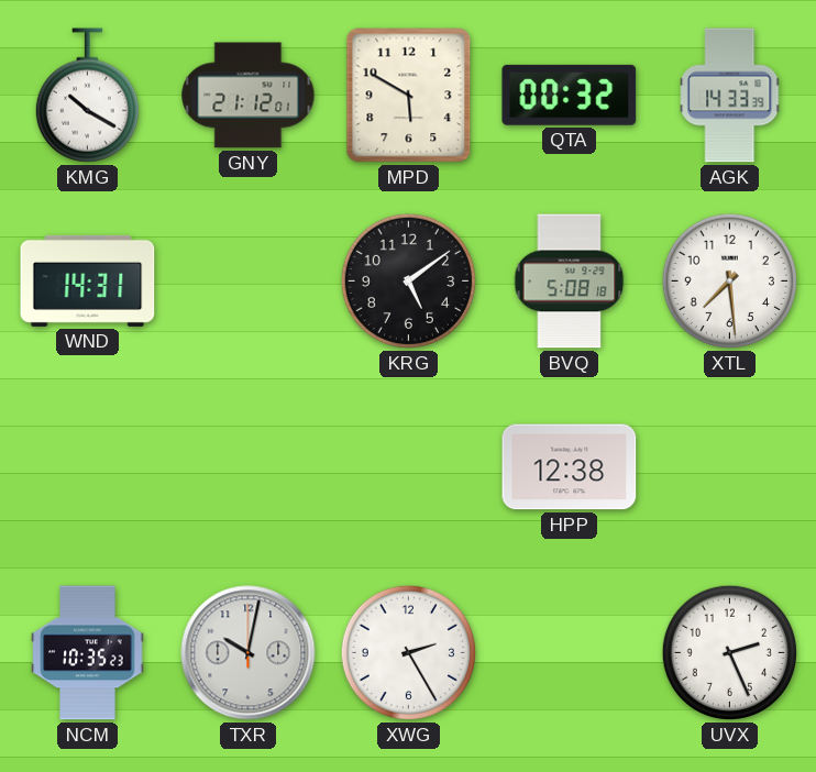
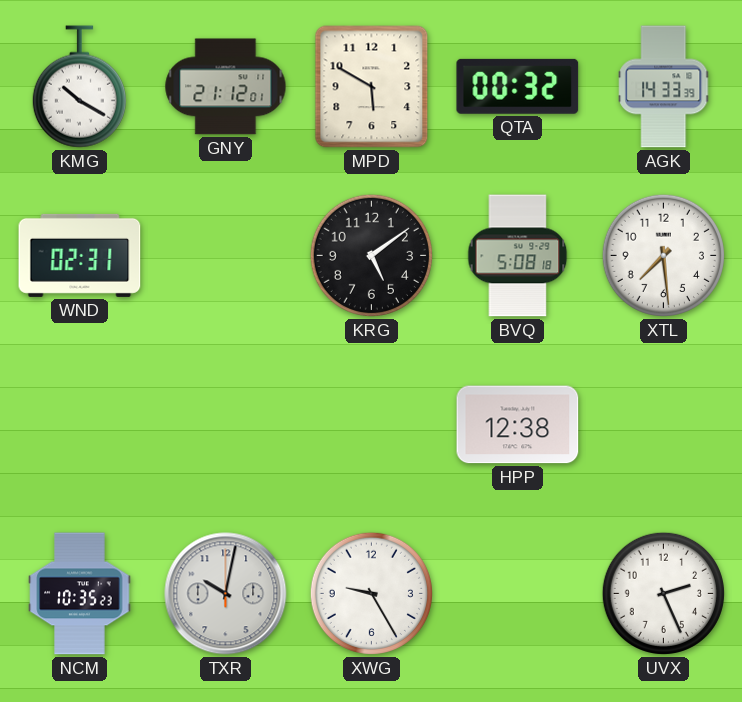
WND: 14:31 -> 02:31 (80, 255)
XWG: 2:25 -> 9:25 (371, 593)
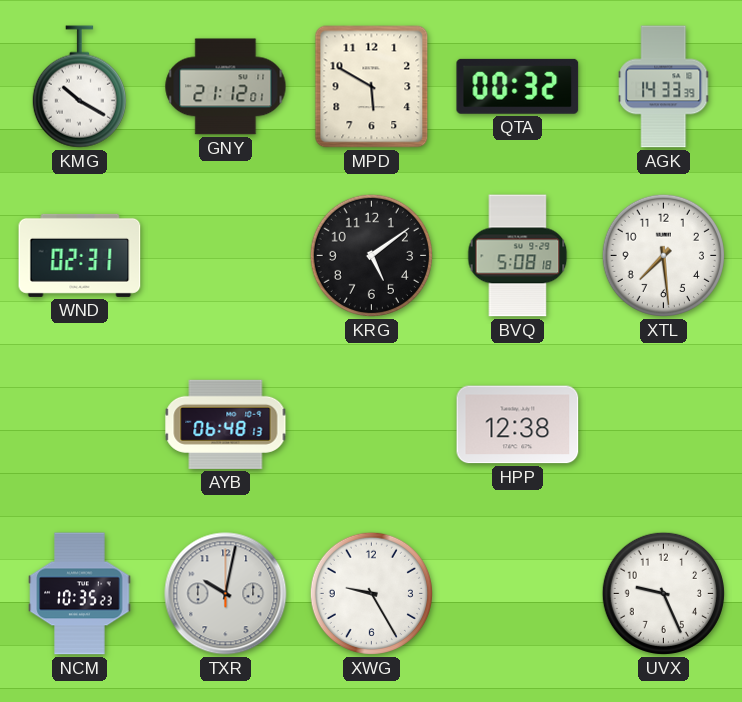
AYB: none -> 06:48 (226, 424)
UVX: 2:26 -> 9:26 (663, 593)
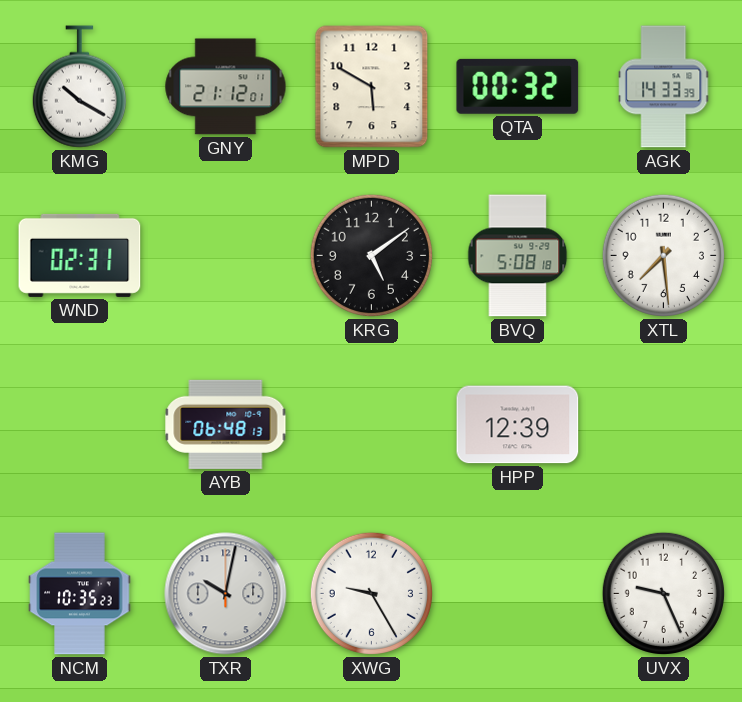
HPP: 12:38 -> 12:39 (518, 425)
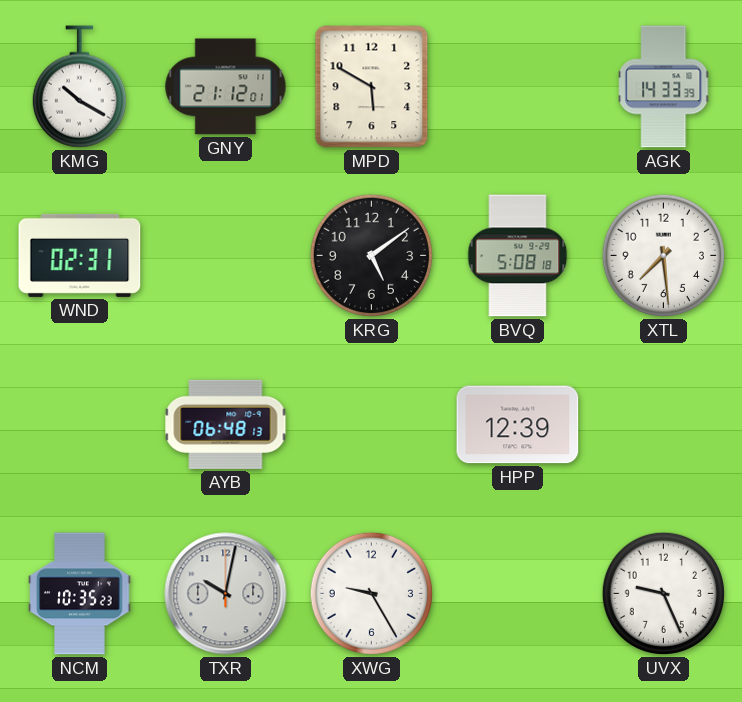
QTA: 00:32 -> none (518, 86)
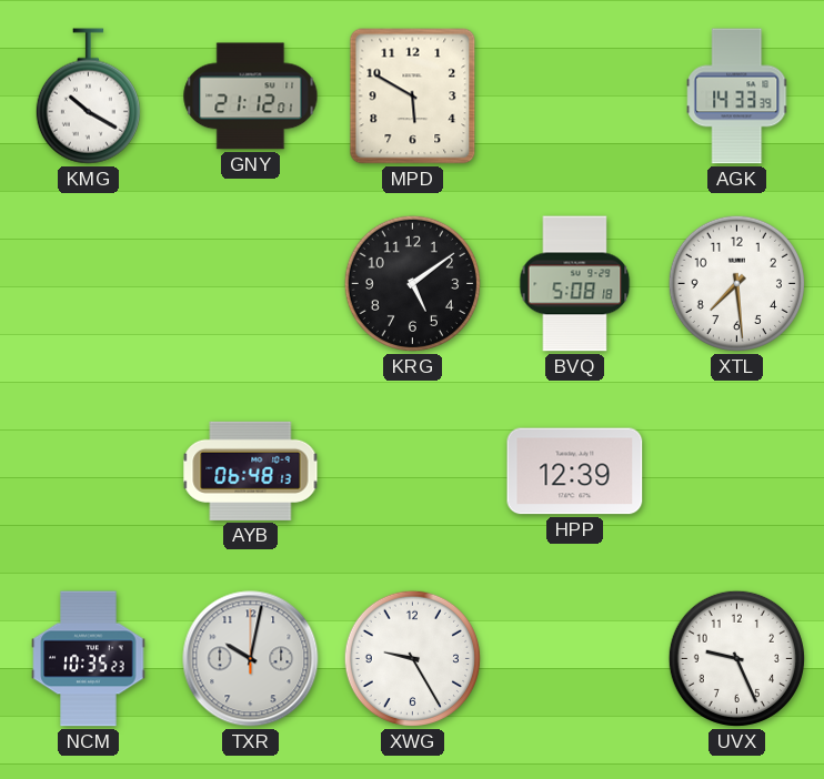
WND: 02:31 -> none (80, 255)
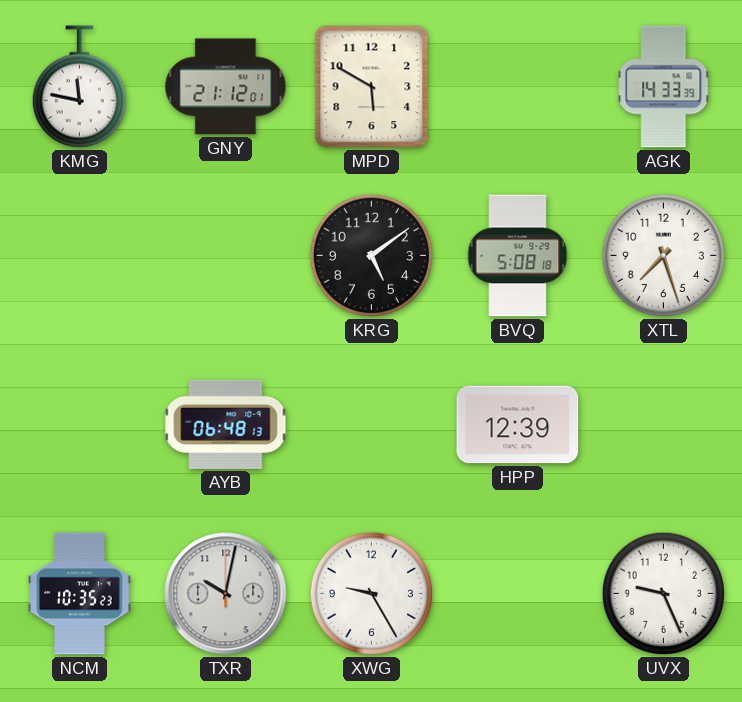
KMG: 10:20 -> 11:47 (79, 87)
XTL: 7:29 -> 7:27 (663, 255)
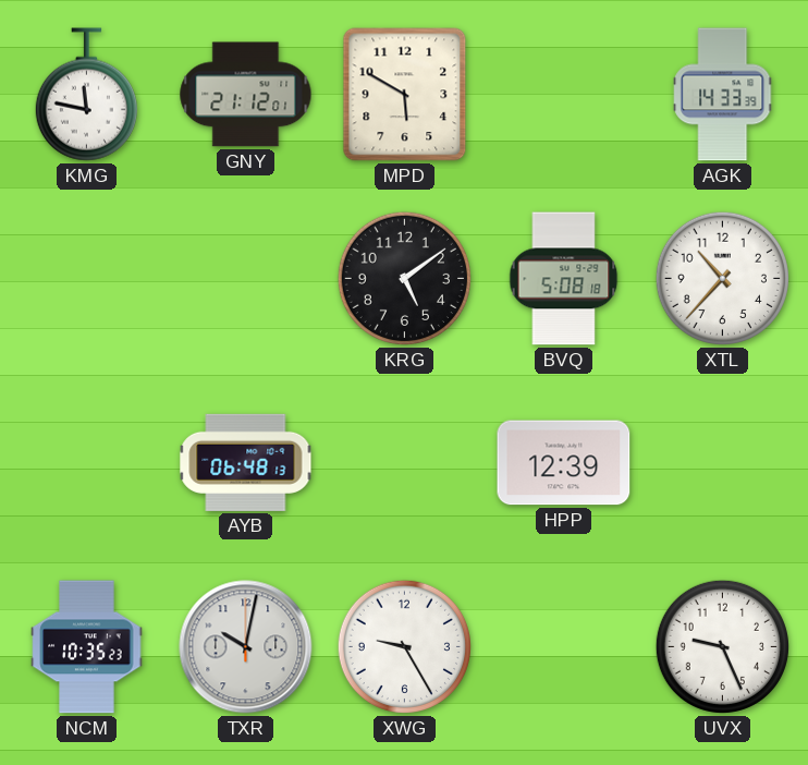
XTL: 7:27 -> 10:37 (722, 278)
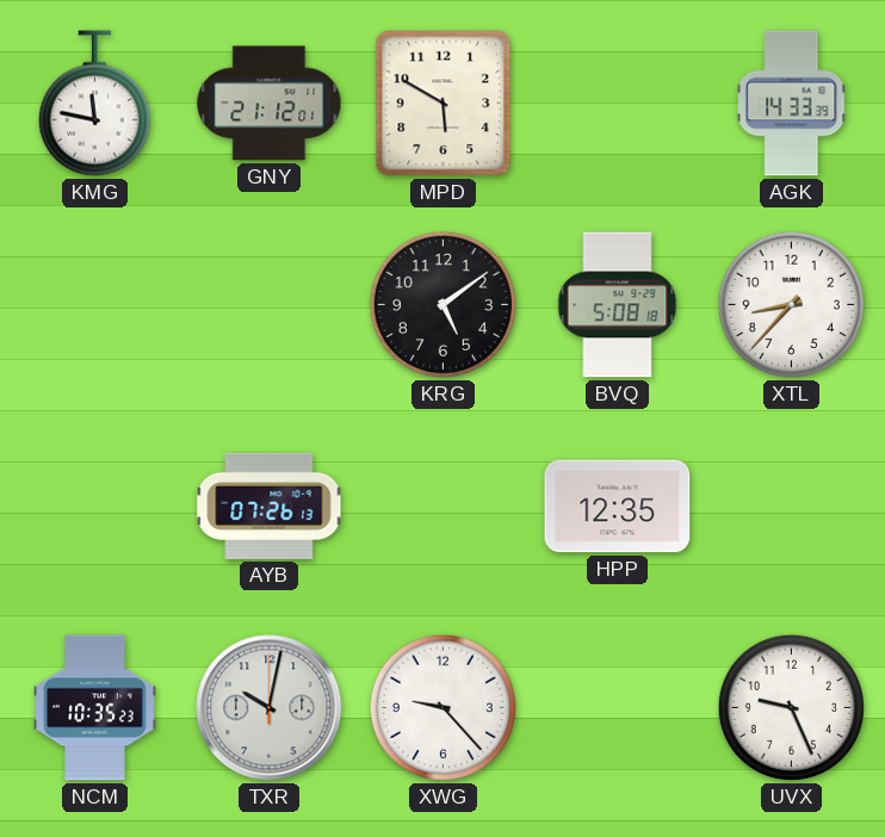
XTL: 10:37 -> 8:37 (791, 304)
AYB: 06:48 -> 07:26 (270, 506)
HPP: 12:39 -> 12:35 (618, 507)
XWG: 9:25 -> 9:23 (442, 707)
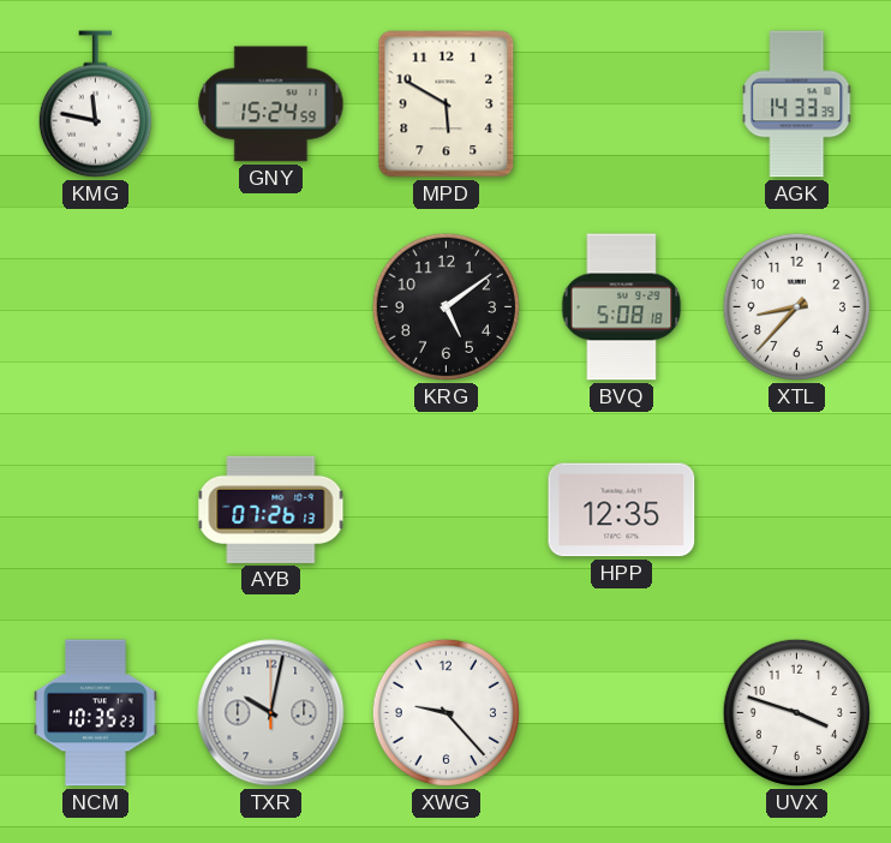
GNY: 21:12 -> 15:24 (271, 104)
UVX: 9:26 -> 3:48 (796, 712)
